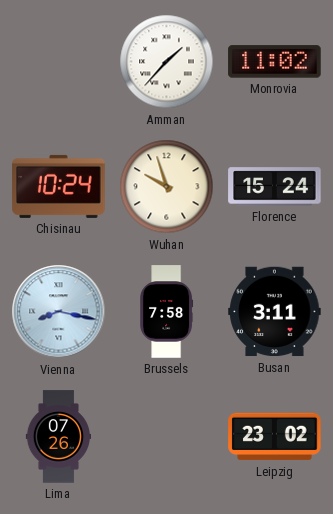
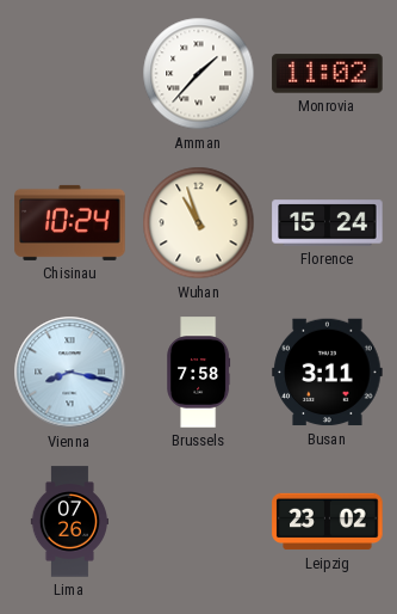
Wuhan: 9:57 -> 10:57 (199, 223)
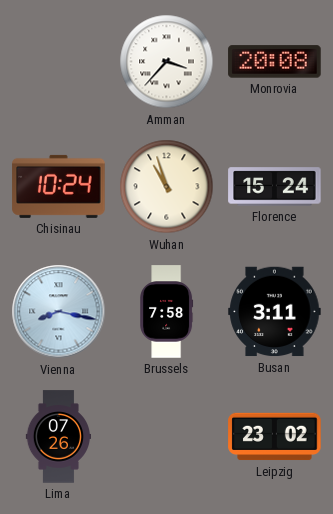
Amman: 1:37 -> 3:37 (167, 62)
Monrovia: 11:02 -> 20:08 (275, 62)
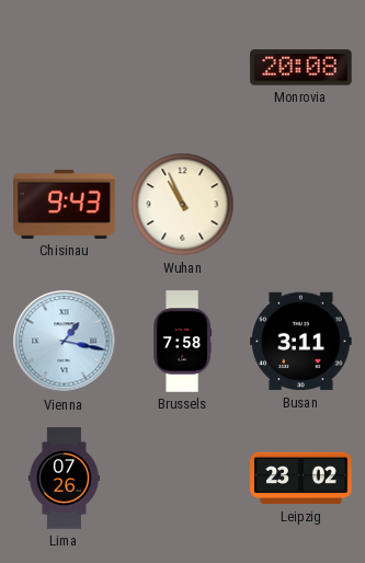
Amman: 3:37 -> none (167, 62)
Chisinau: 10:24 -> 9:43 (65, 204)
Wuhan: 10:57 -> 10:56 (183, 205)
Florence: 15:24 -> none (275, 187)
Vienna: 8:17 -> 1:17 (65, 342)
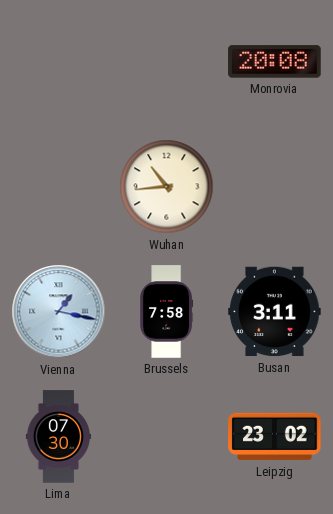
Chisinau: 9:43 -> none (65, 204)
Wuhan: 10:56 -> 10:44 (167, 187)
Lima: 07:26 -> 07:30 (58, 437)
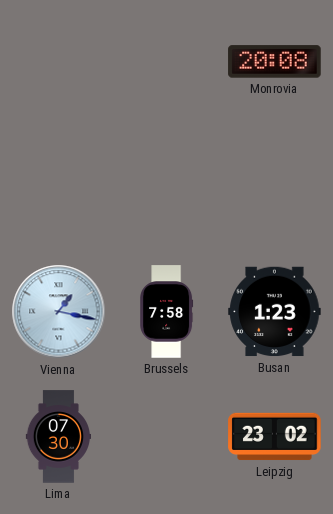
Wuhan: 10:44 -> none (167, 187)
Busan: 3:11 -> 1:23 (275, 312)
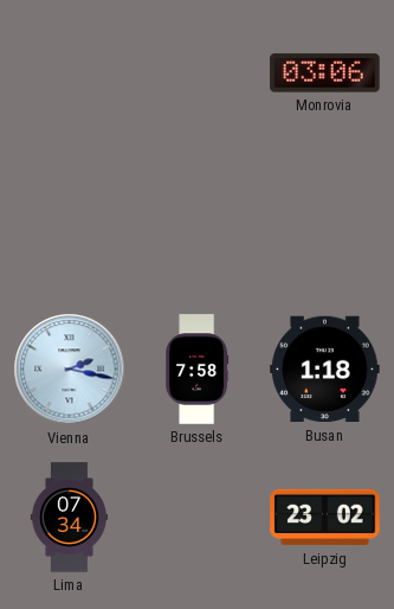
Monrovia: 20:08 -> 03:06 (325, 73)
Vienna: 1:17 -> 2:17 (70, 370)
Busan: 1:23 -> 1:18 (325, 370)
Lima: 07:30 -> 07:34 (69, 518)
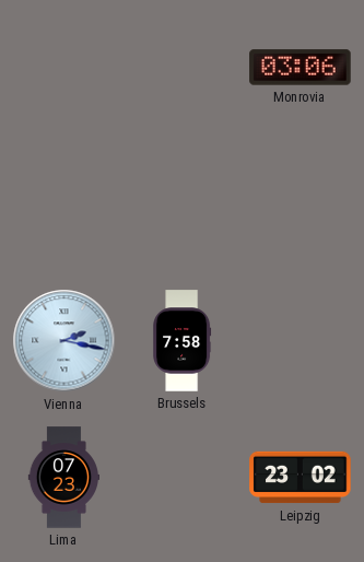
Busan: 1:18 -> none (325, 370)
Lima: 07:34 -> 07:23 (63, 478)
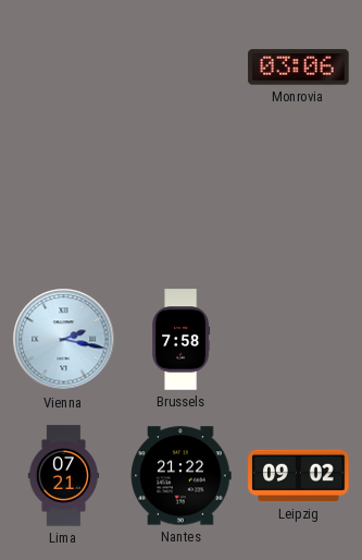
Lima: 07:23 -> 07:21 (63, 476)
Nantes: none -> 21:22 (182, 476)
Leipzig: 23:02 -> 09:02 (299, 476)
